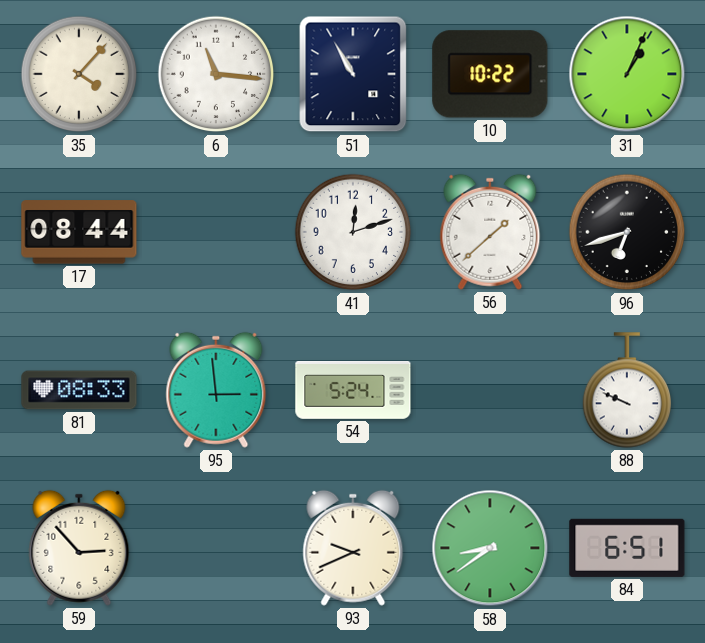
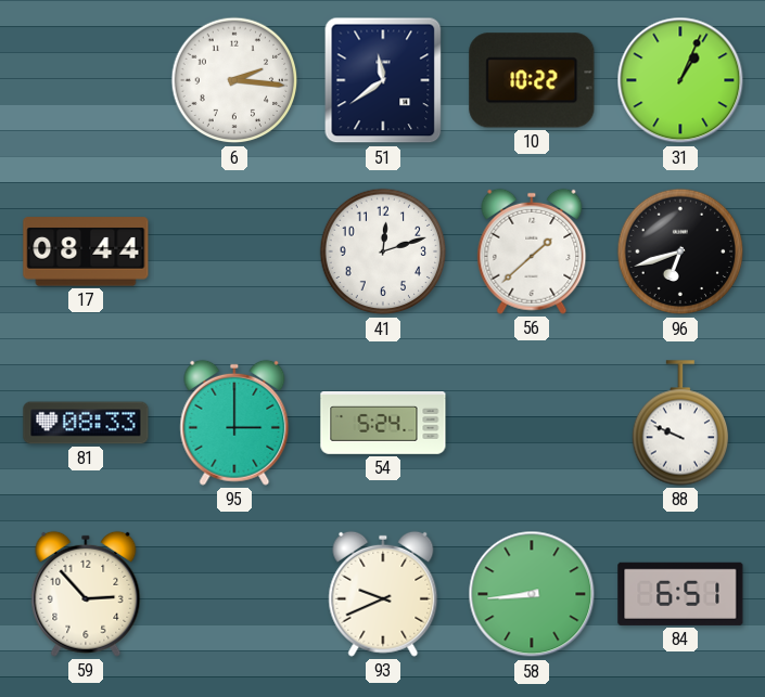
35: 4:07 -> none (79, 74)
6: 11:16 -> 2:16 (234, 80)
51: 10:55 -> 11:39 (383, 80)
95: 2:59 -> 3:00 (234, 423)
58: 8:39 -> 8:44 (532, 594)
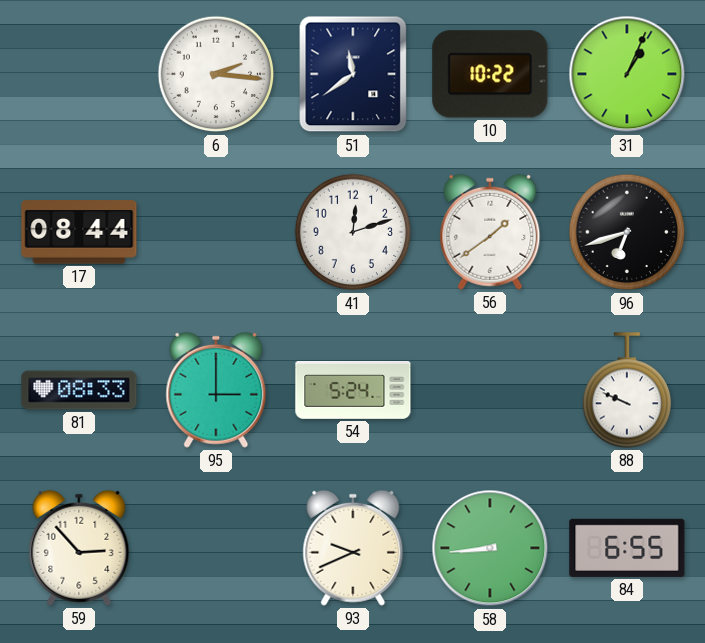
56: 1:38 -> 1:39 (490, 232)
84: 6:51 -> 6:55 (627, 548)
